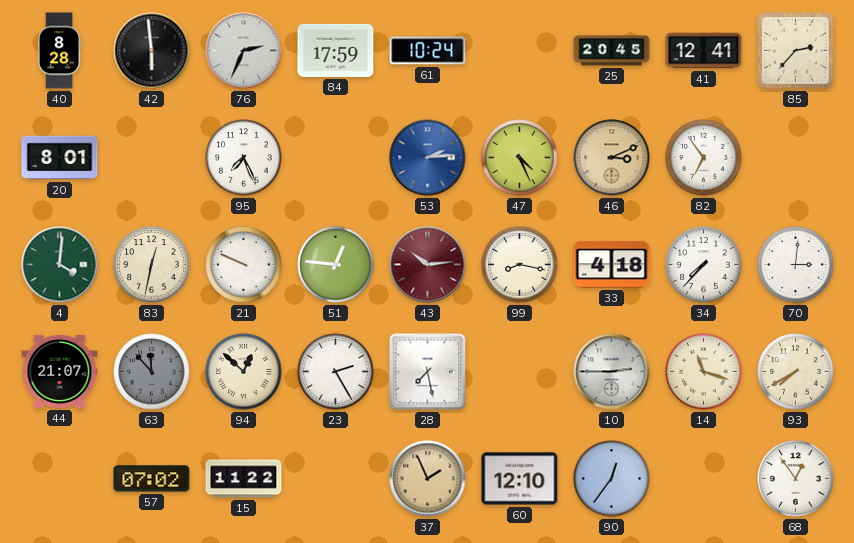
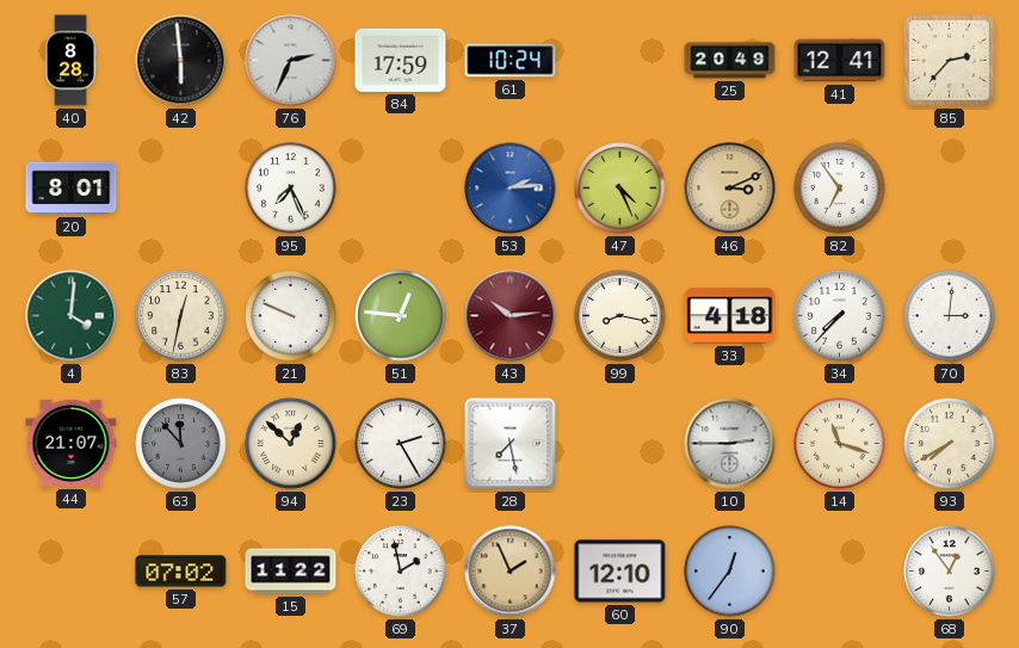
25: 20:45 -> 20:49 (730, 61)
69: none -> 1:58 (401, 572)
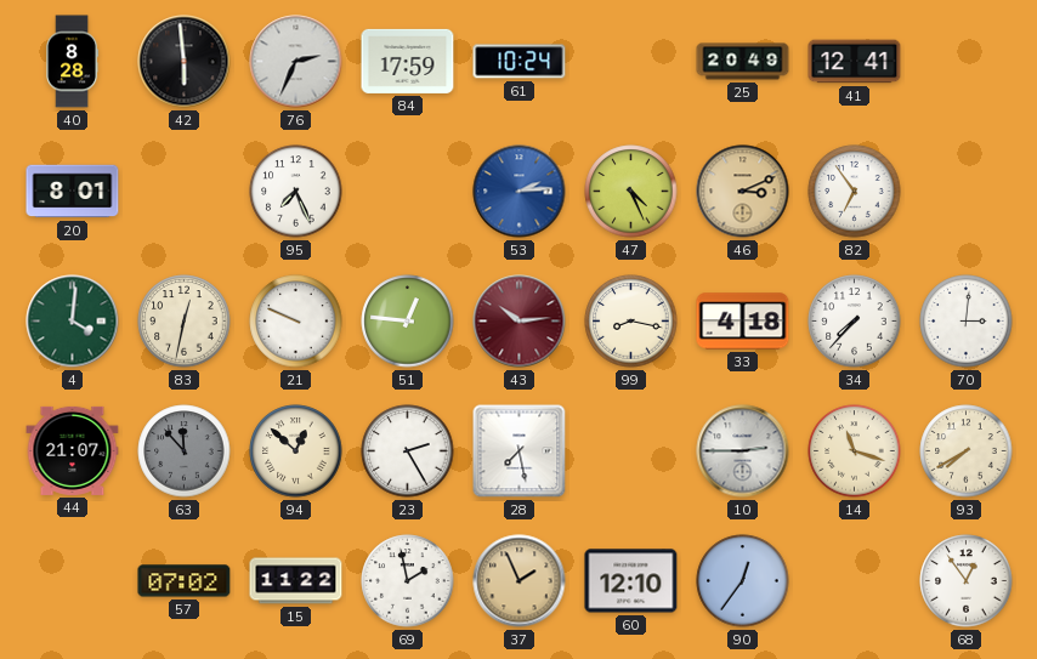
85: 2:37 -> none (950, 61)
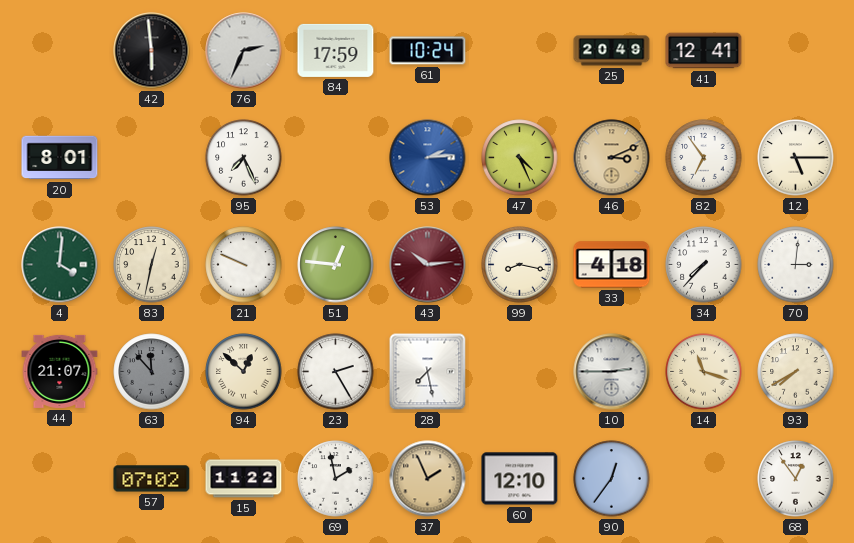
40: 8:28 -> none (73, 62)
12: none -> 5:15 (796, 158)
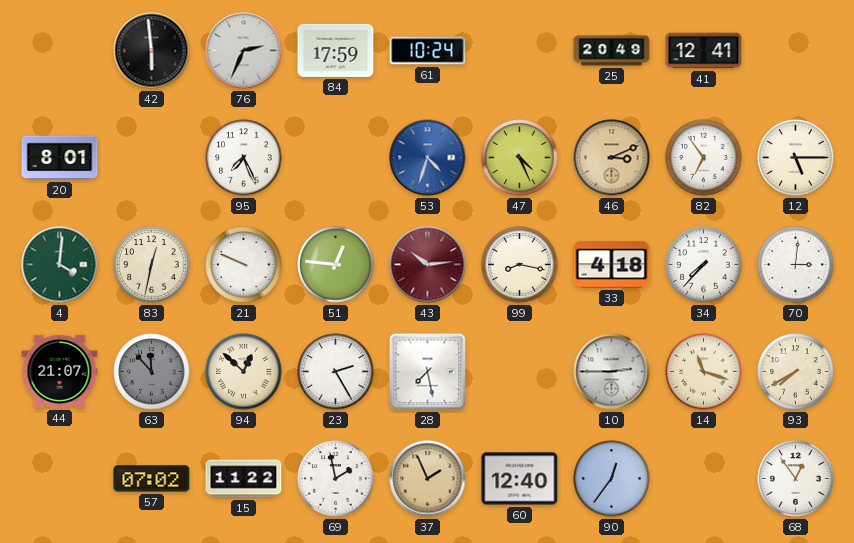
53: 2:14 -> 4:33 (428, 158)
60: 12:10 -> 12:40 (520, 479)
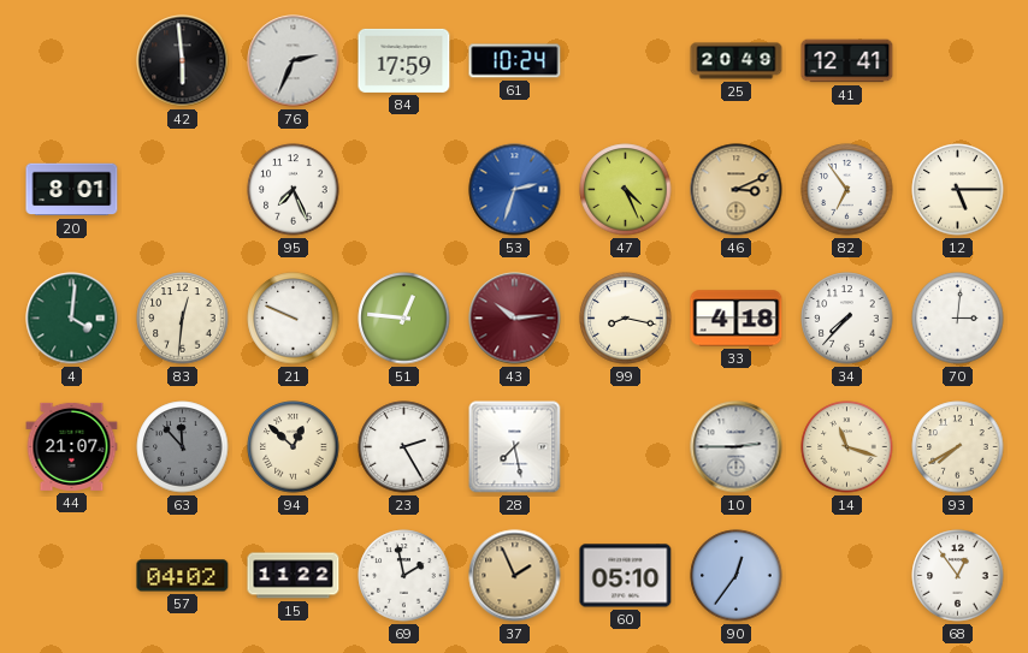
53: 4:33 -> 2:33 (515, 190)
83: 12:32 -> 12:31 (183, 319)
57: 07:02 -> 04:02 (183, 576)
60: 12:40 -> 05:10 (626, 576)
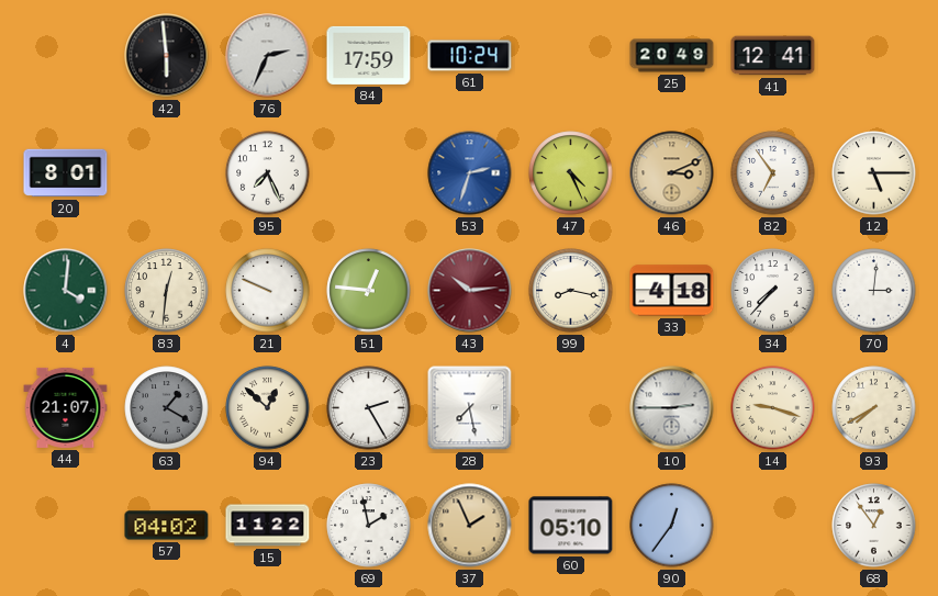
63: 11:53 -> 1:20 (167, 408)
14: 11:18 -> 9:18 (773, 408)
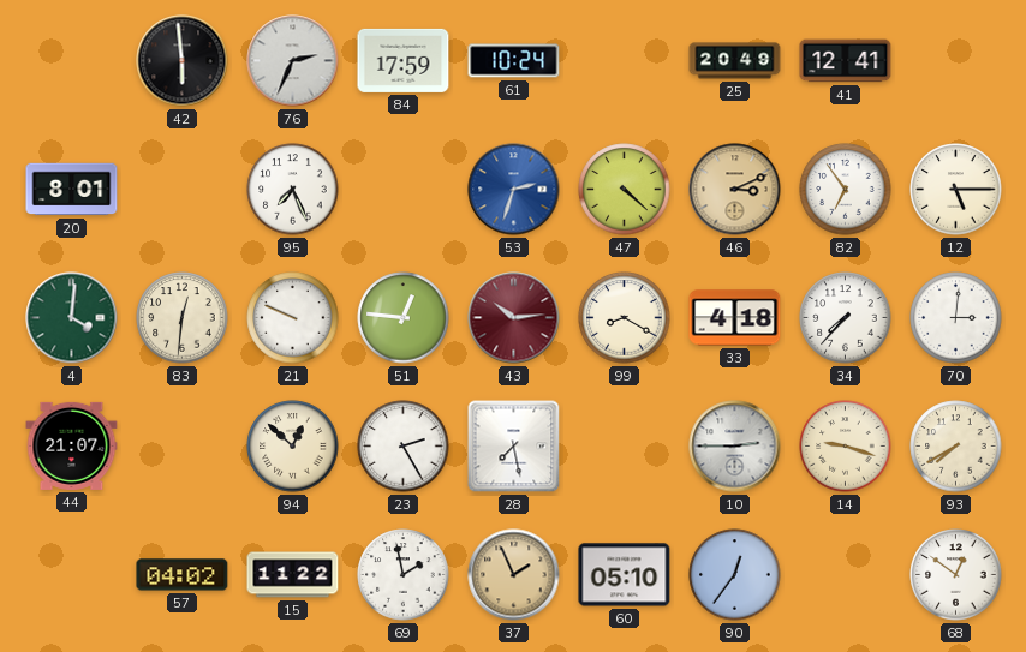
47: 4:26 -> 4:22 (625, 190)
99: 8:17 -> 8:20 (625, 318)
63: 1:20 -> none (167, 408)
68: 12:54 -> 12:51 (956, 575)
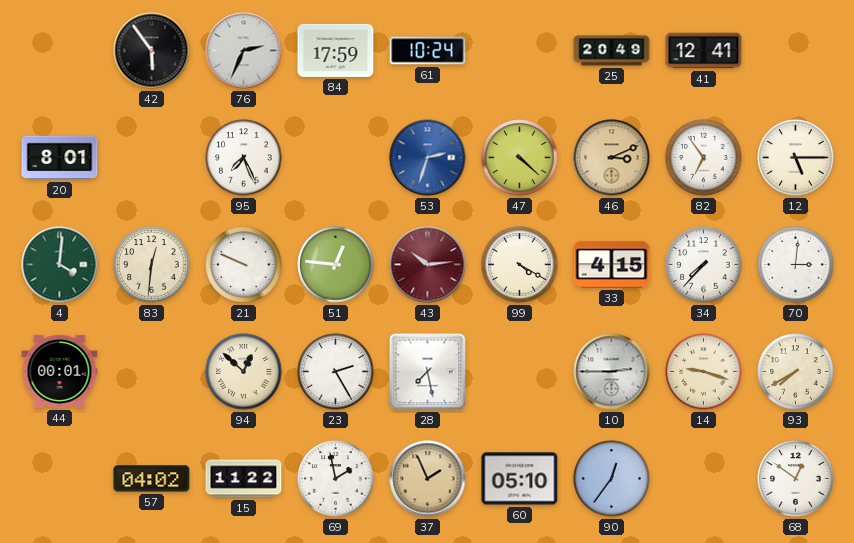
42: 5:59 -> 5:54 (152, 51)
99: 8:20 -> 4:20 (520, 265)
33: 4:18 -> 4:15 (612, 265)
44: 21:07 -> 00:01 (60, 371)
